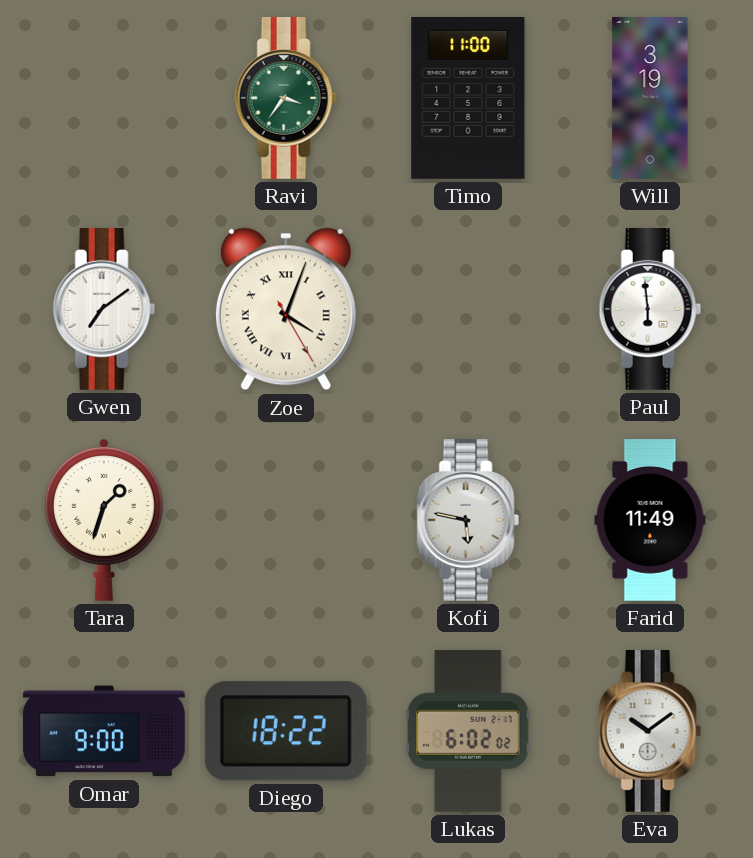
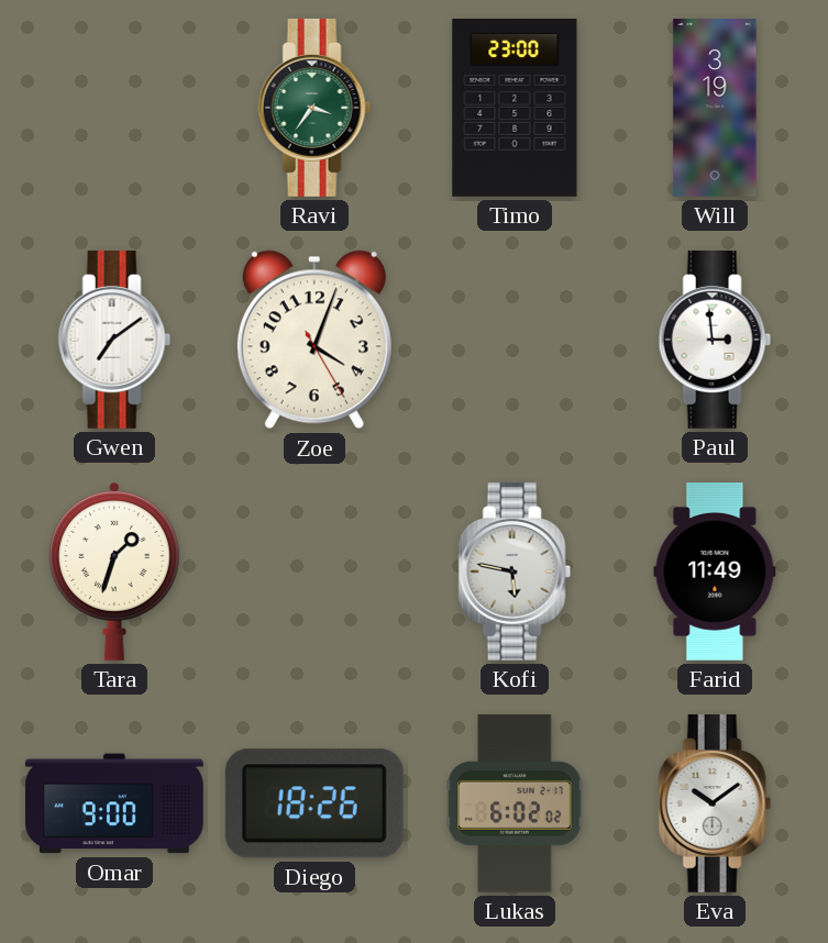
Timo: 11:00 -> 23:00 (515, 108)
Zoe numerals: Roman -> Arabic (314, 340)
Paul: 5:59 -> 2:59 (715, 340)
Diego: 18:22 -> 18:26 (314, 803)
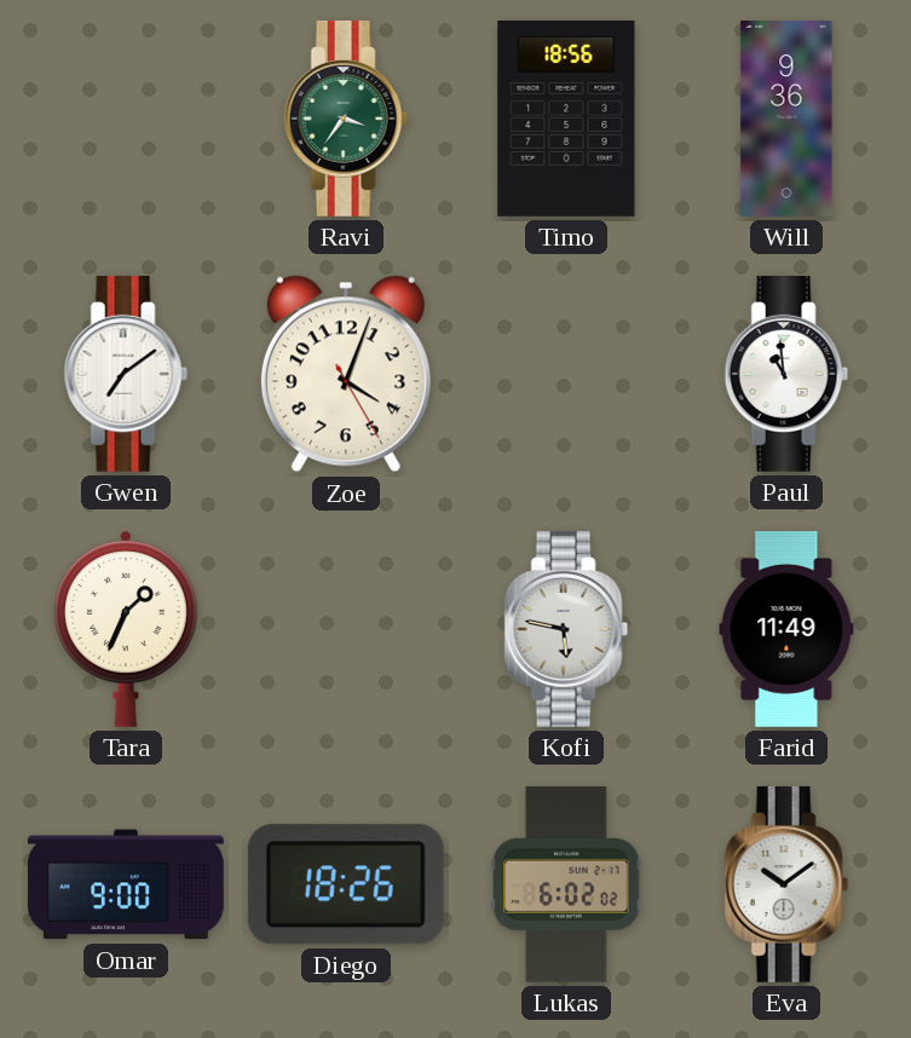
Timo: 23:00 -> 18:56 (566, 119)
Will: 3:19 -> 9:36 (786, 120)
Paul: 2:59 -> 10:59 (786, 374)
Tara: 1:33 -> 1:34 (126, 629)
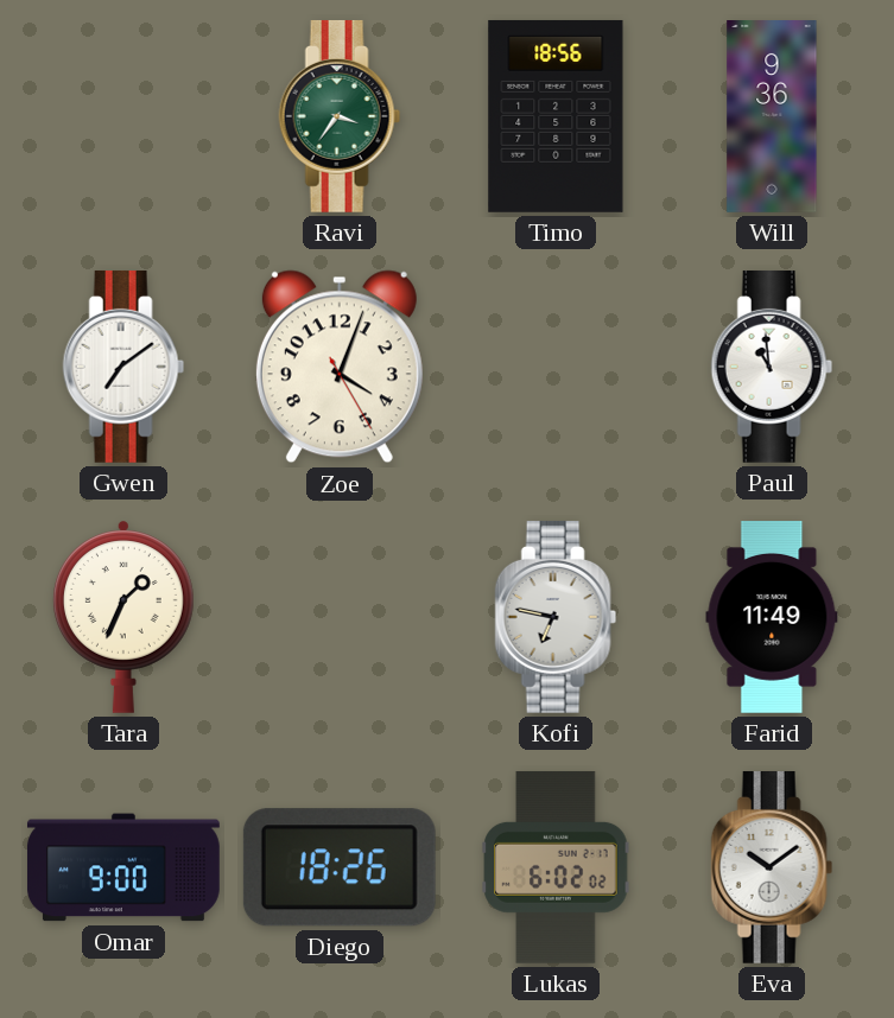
Kofi: 5:47 -> 6:47 (556, 617)
